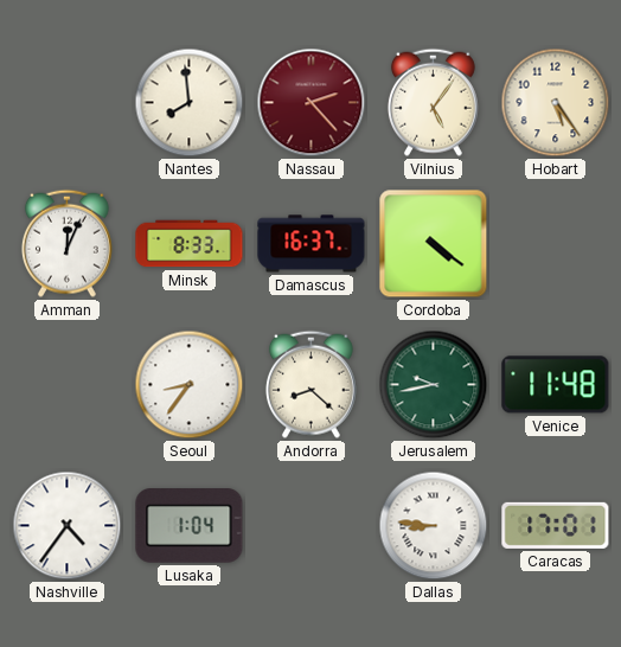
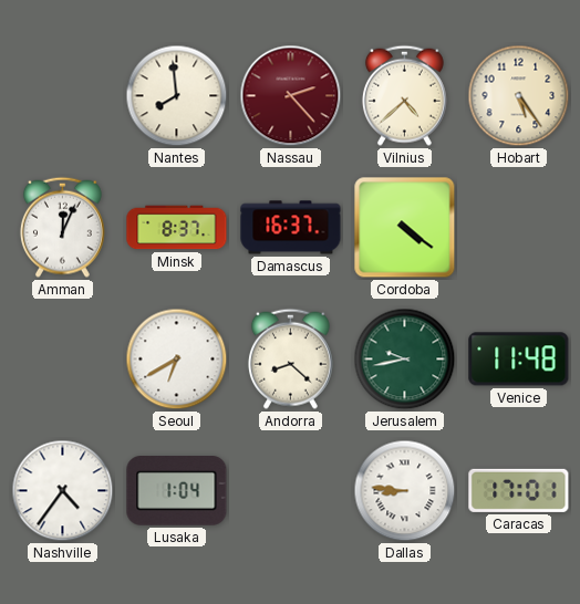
Vilnius: 5:06 -> 4:38 (404, 95)
Minsk: 8:33 -> 8:37 (177, 228)
Seoul: 8:36 -> 6:40 (177, 360)
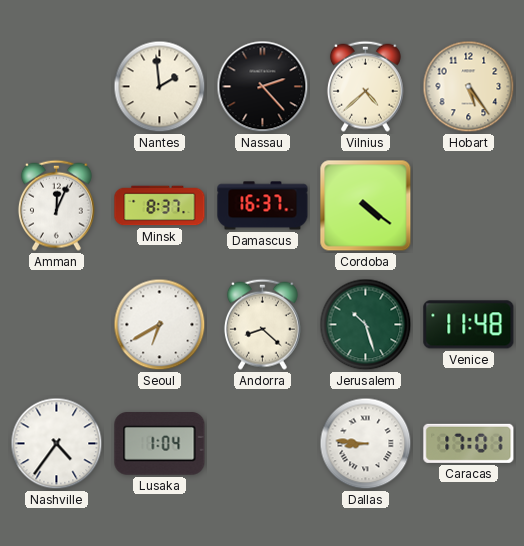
Nantes: 7:59 -> 1:59 (160, 87)
Nassau dial: burgundy -> black (263, 87)
Jerusalem: 9:43 -> 10:27 (366, 325)
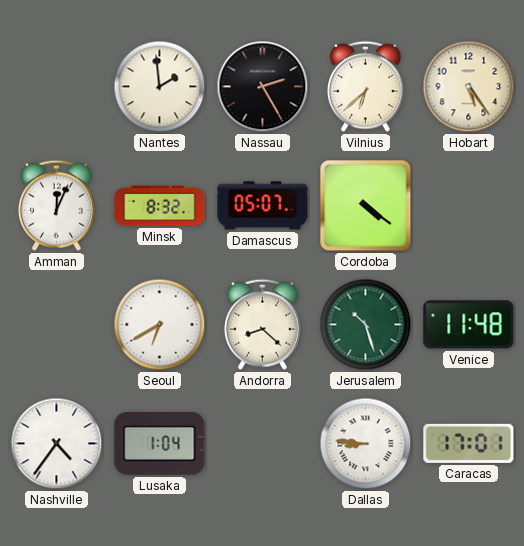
Nassau: 2:23 -> 2:25 (263, 87)
Vilnius: 4:38 -> 6:38 (365, 86)
Minsk: 8:37 -> 8:32 (160, 206)
Damascus: 16:37 -> 05:07 (263, 206)
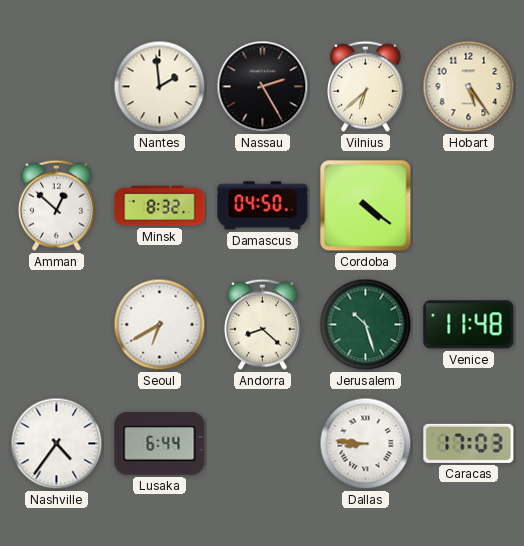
Amman: 12:04 -> 12:52 (56, 205)
Damascus: 05:07 -> 04:50 (263, 206)
Lusaka: 1:04 -> 6:44 (160, 444)
Caracas: 17:01 -> 17:03 (469, 443)
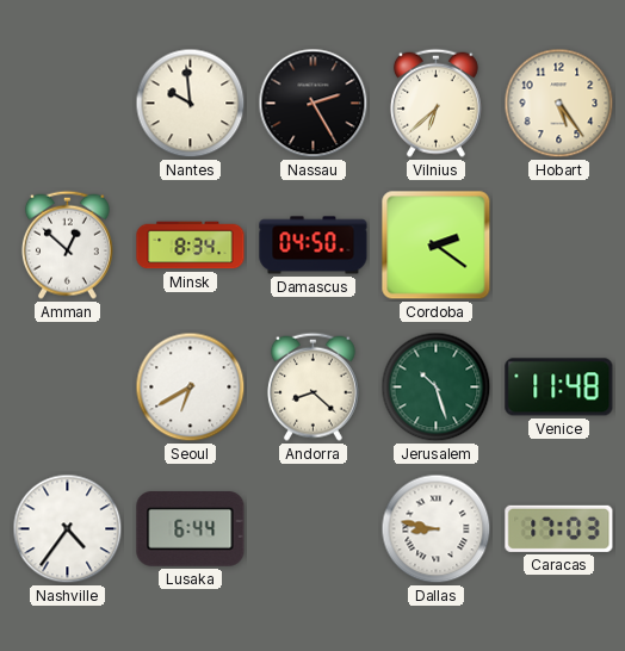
Nantes: 1:59 -> 9:59 (191, 104)
Minsk: 8:32 -> 8:34 (191, 246)
Cordoba: 4:21 -> 2:21 (437, 246)
Dallas: 8:46 -> 8:47 (437, 529)
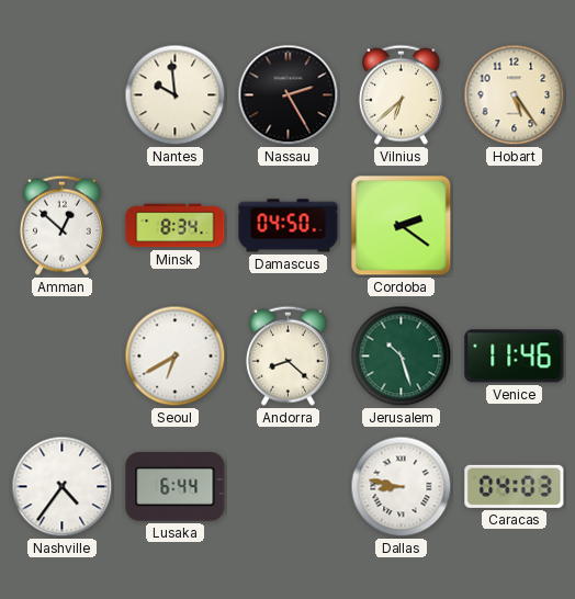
Venice: 11:48 -> 11:46 (515, 357)
Caracas: 17:03 -> 04:03 (515, 486)
